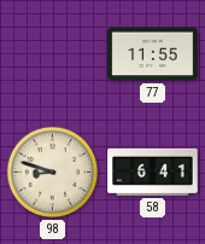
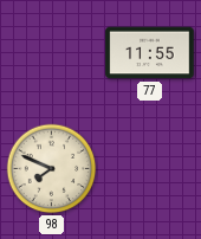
98: 8:48 -> 7:49 (52, 169)
58: 6:41 -> none (153, 172)
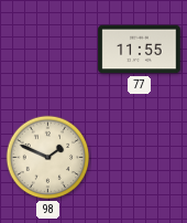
98: 7:49 -> 1:49 (48, 158)
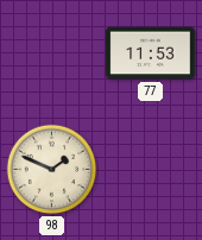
77: 11:55 -> 11:53 (151, 53)
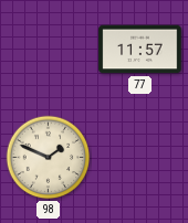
77: 11:53 -> 11:57 (140, 50)
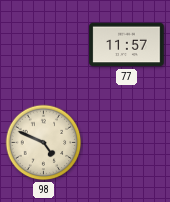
98: 1:49 -> 4:49 (44, 143)
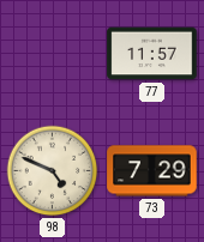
73: none -> 7:29 (152, 171)
